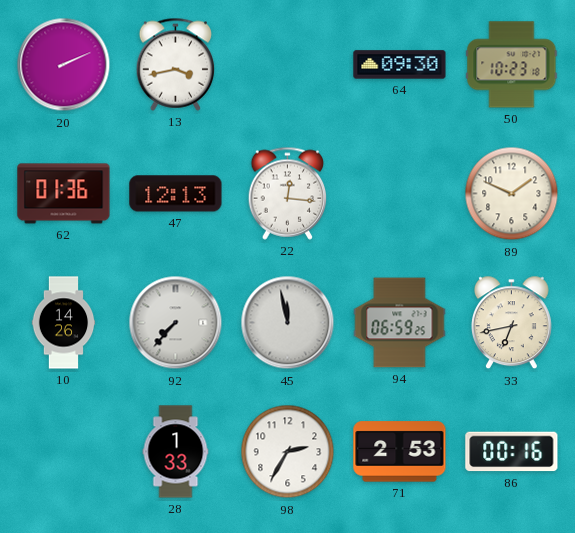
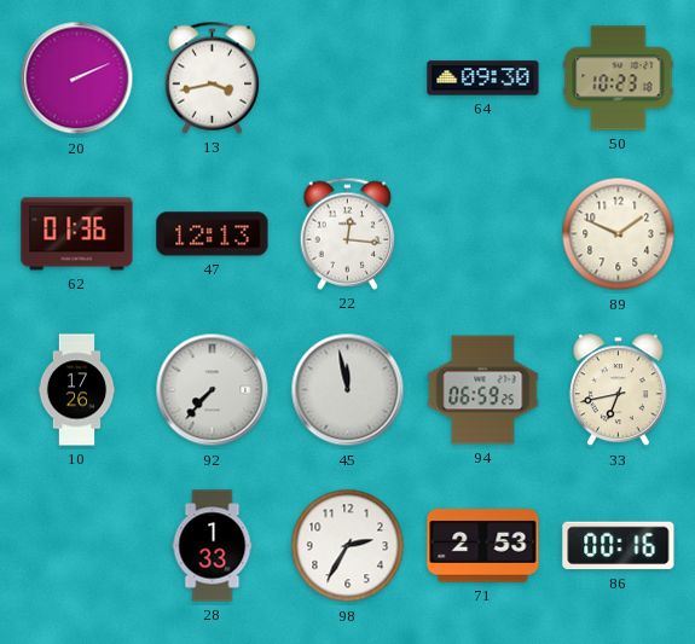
10: 14:26 -> 17:26 (77, 390)
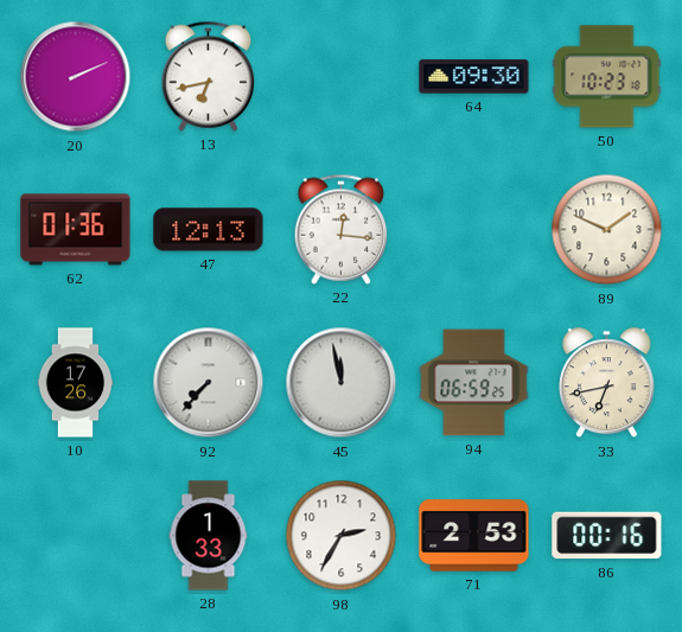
13: 3:43 -> 6:43 (209, 76)
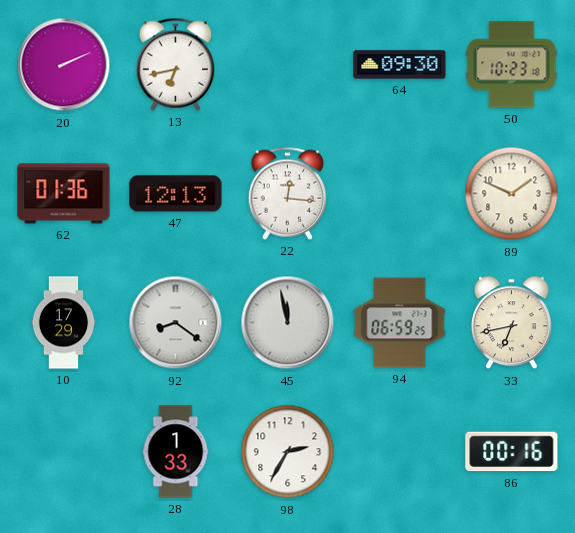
10: 17:26 -> 17:29 (64, 323)
92: 7:37 -> 8:21 (176, 323)
71: 2:53 -> none (474, 536)
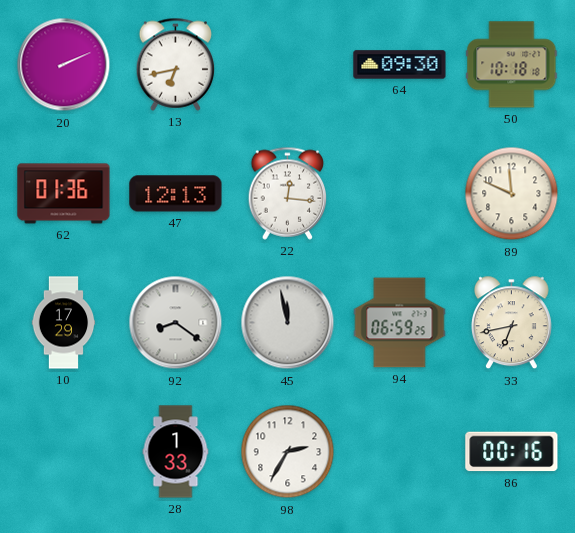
50: 10:23 -> 10:18 (512, 65)
89: 1:49 -> 11:49 (512, 194)
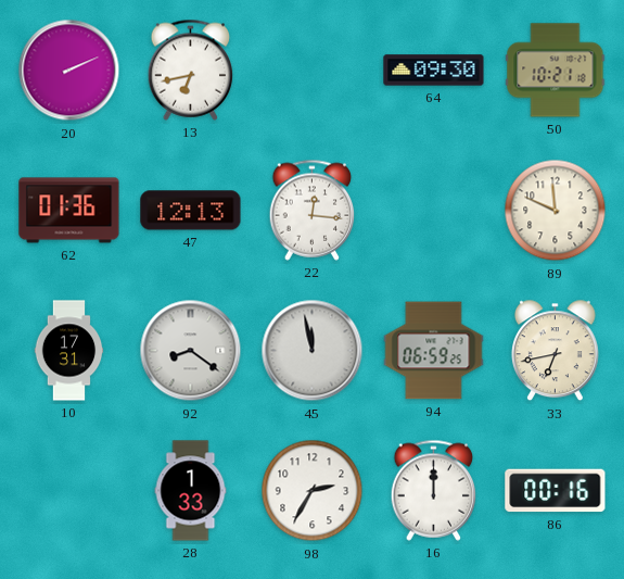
50: 10:18 -> 10:21 (556, 71)
10: 17:29 -> 17:31 (69, 351)
16: none -> 12:00 (434, 490)
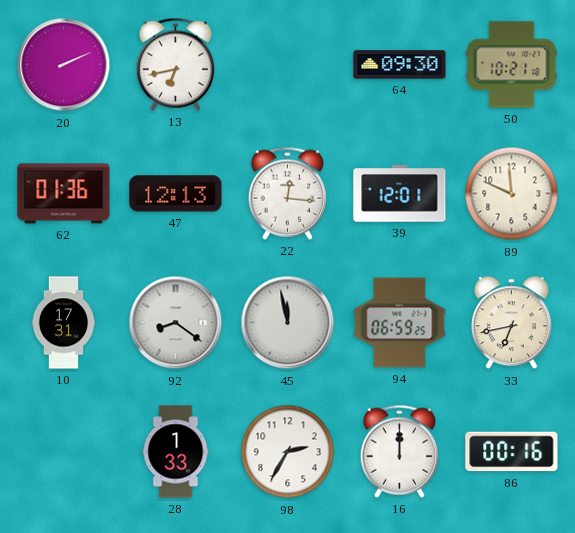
39: none -> 12:01 (400, 194)
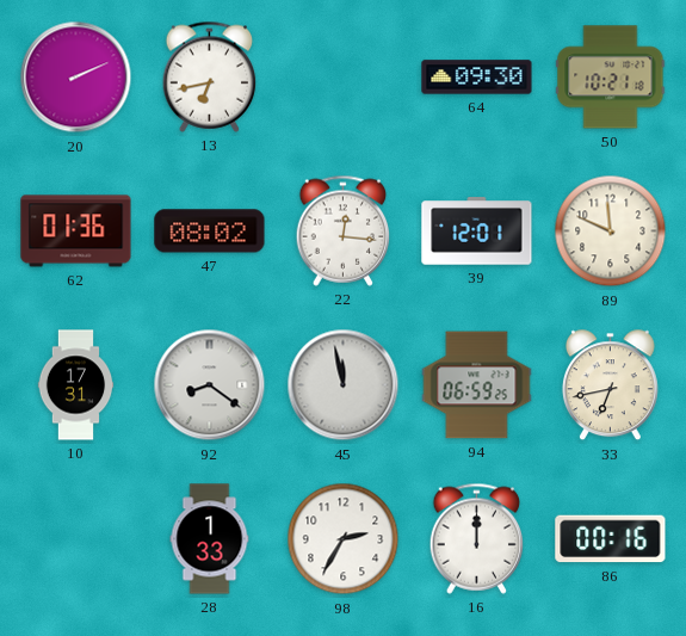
47: 12:13 -> 08:02 (210, 231)
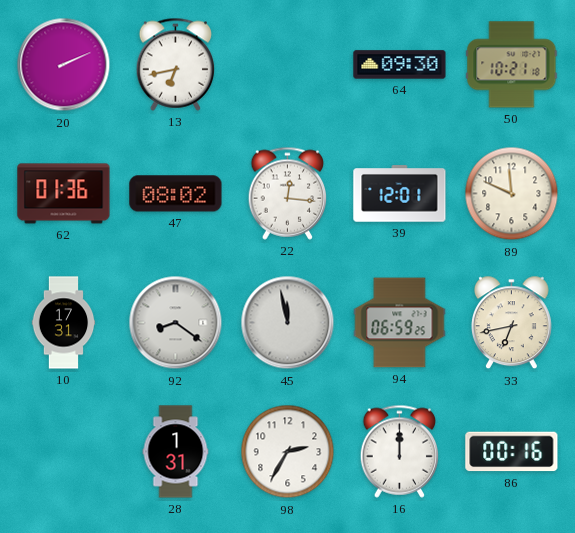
28: 1:33 -> 1:31 (176, 452)
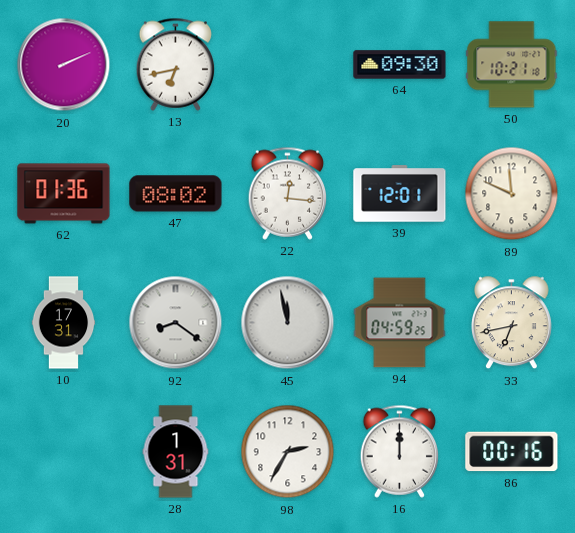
94: 06:59 -> 04:59 (400, 323)
